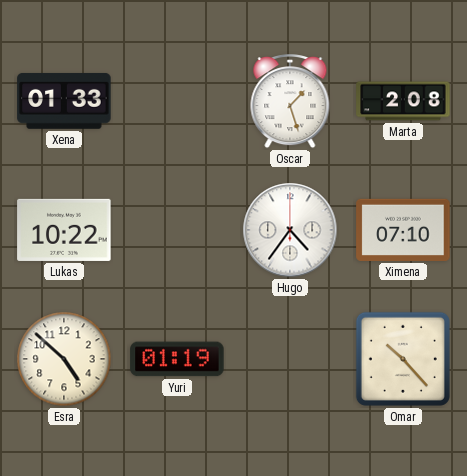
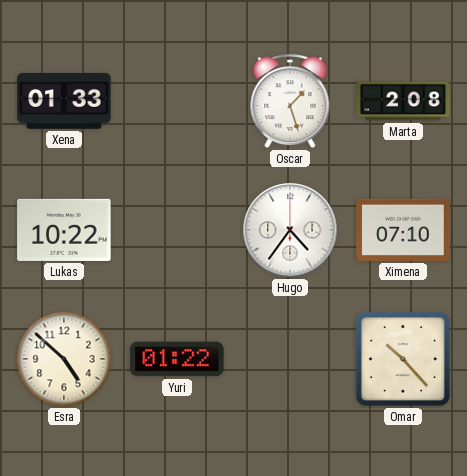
Yuri: 01:19 -> 01:22 (177, 359)
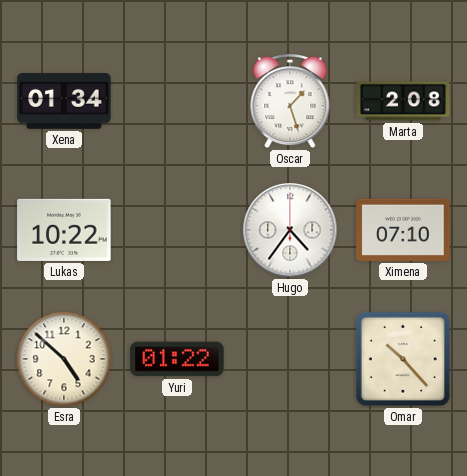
Xena: 01:33 -> 01:34 (64, 101)
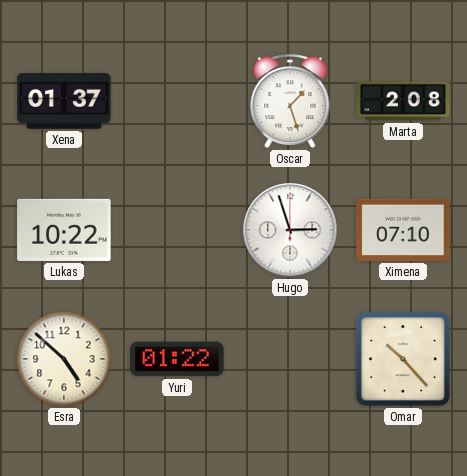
Xena: 01:34 -> 01:37 (64, 101)
Hugo: 4:36 -> 2:57 (290, 230)
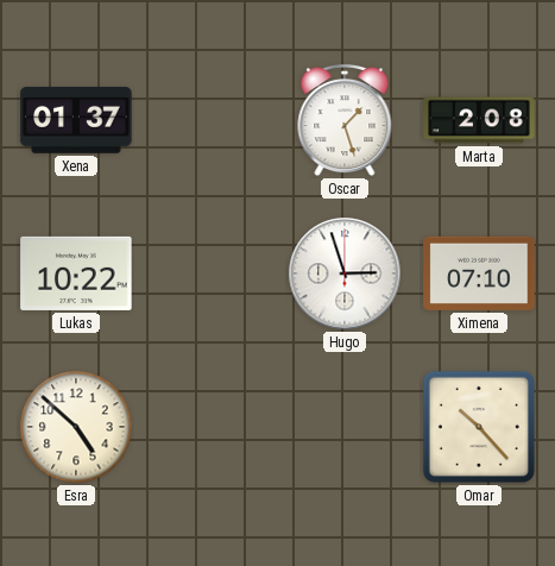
Yuri: 01:22 -> none (177, 359)
